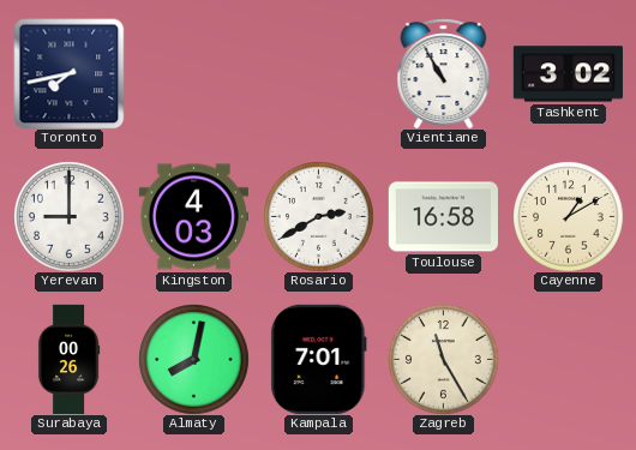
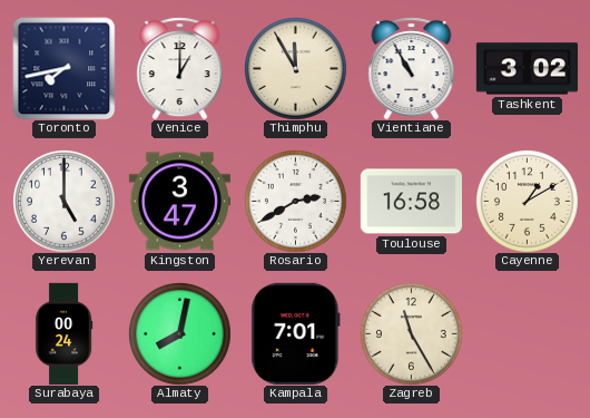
Venice: none -> 1:00 (180, 68)
Thimphu: none -> 11:55 (296, 69)
Yerevan: 9:00 -> 5:00 (65, 202)
Kingston: 4:03 -> 3:47 (179, 202)
Surabaya: 00:26 -> 00:24 (63, 333)
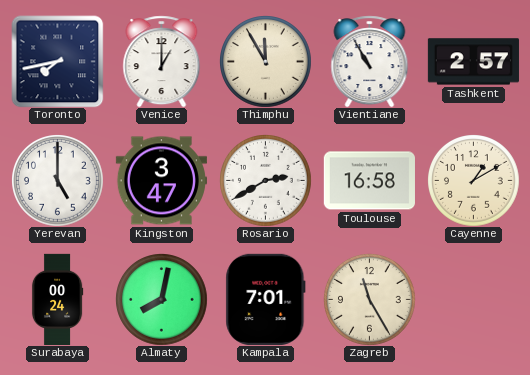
Tashkent: 3:02 -> 2:57 (473, 62)
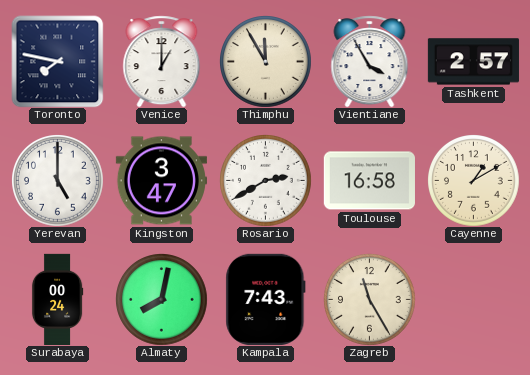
Toronto: 7:43 -> 7:47 (57, 61)
Vientiane: 10:55 -> 3:55 (370, 61)
Kampala: 7:01 -> 7:43 (266, 299)
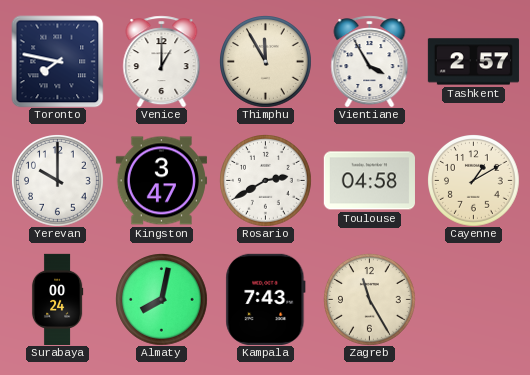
Yerevan: 5:00 -> 10:00 (58, 181)
Toulouse: 16:58 -> 04:58 (369, 181)
